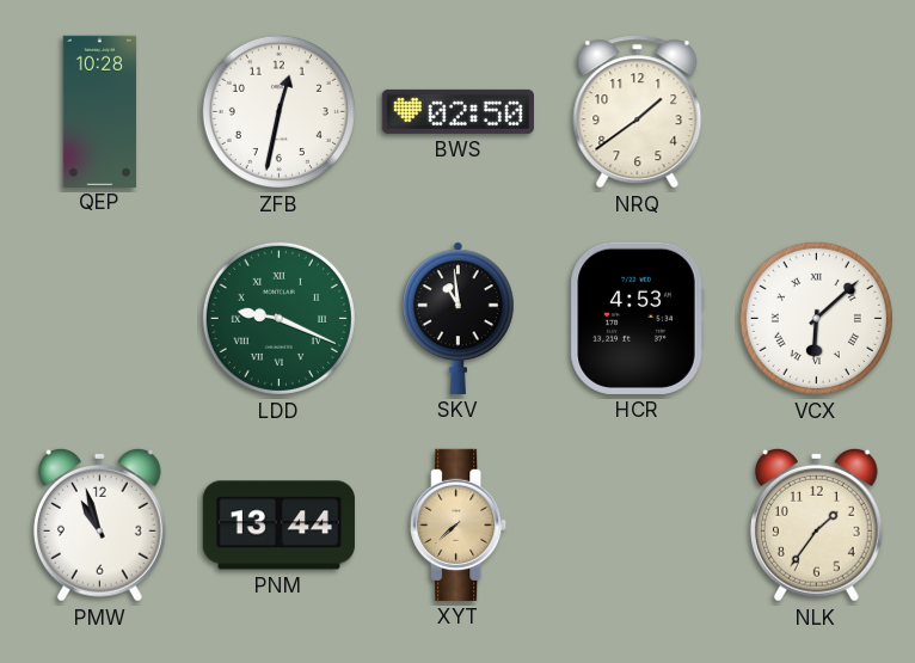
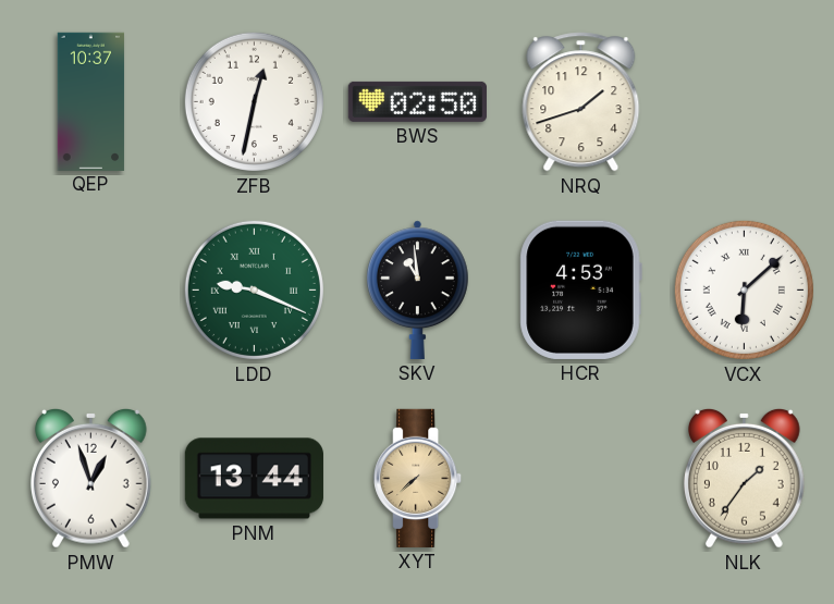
QEP: 10:28 -> 10:37 (91, 101)
NRQ: 1:39 -> 1:42 (581, 102)
PMW: 10:57 -> 12:57 (90, 478)
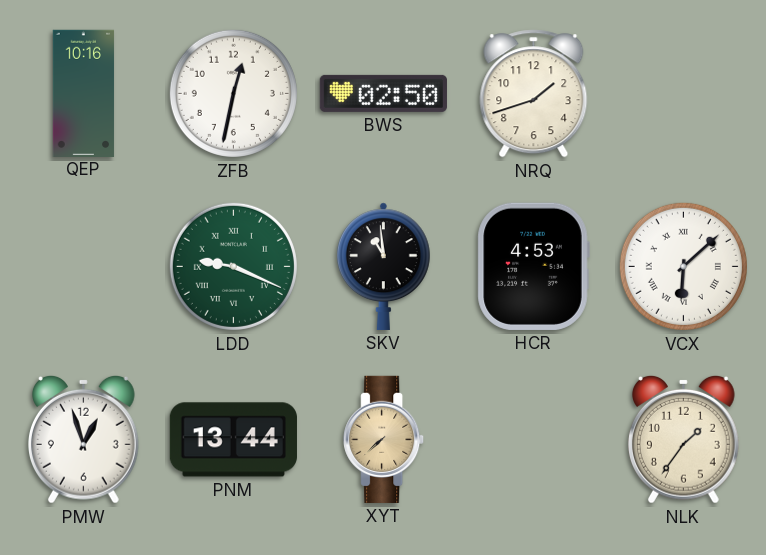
QEP: 10:37 -> 10:16 (84, 93)
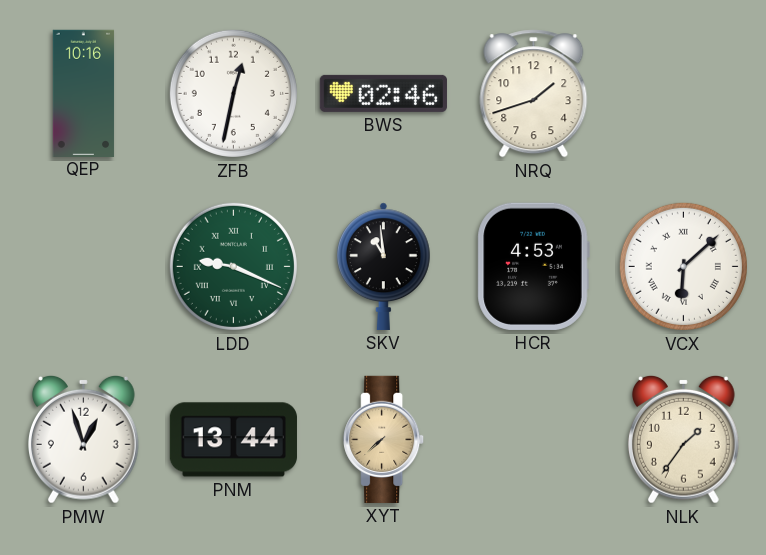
BWS: 02:50 -> 02:46 (383, 93)
